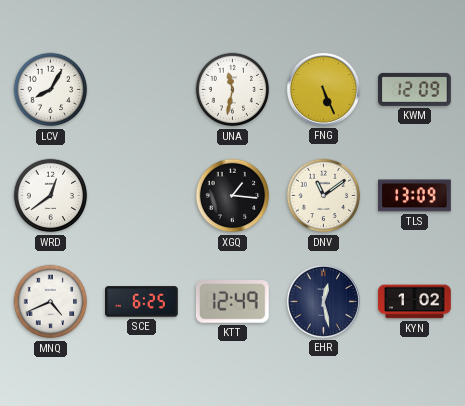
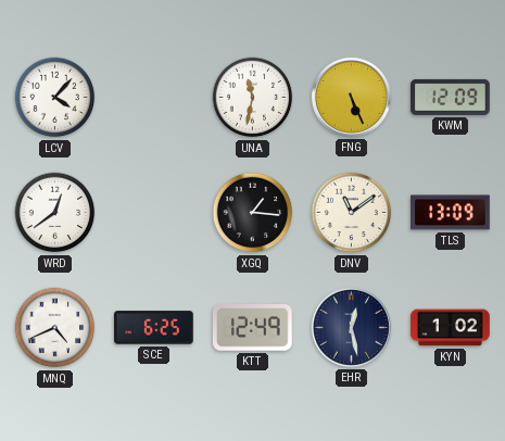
LCV: 8:05 -> 4:07 (55, 98)
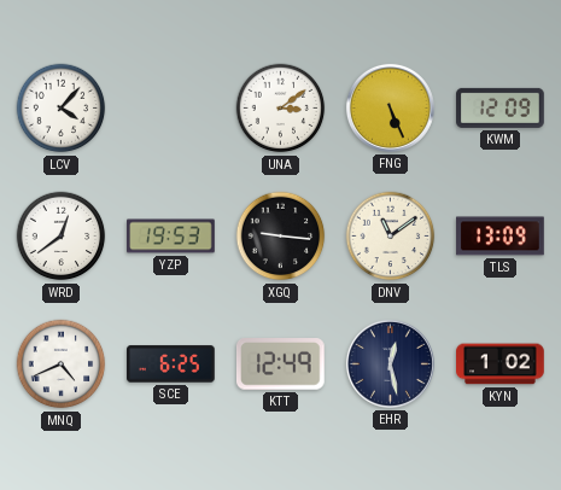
UNA: 11:32 -> 3:09 (281, 109)
YZP: none -> 19:53 (171, 237)
XGQ: 1:16 -> 9:16 (281, 237)
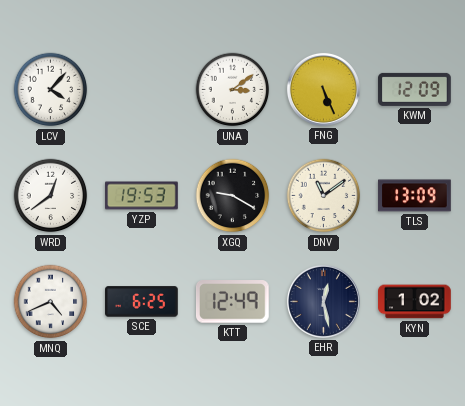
XGQ: 9:16 -> 9:20 (233, 196)
